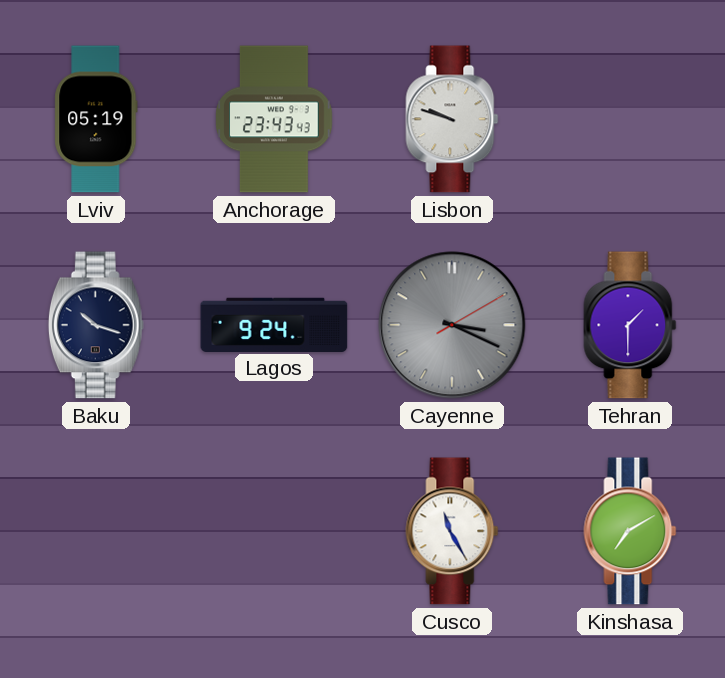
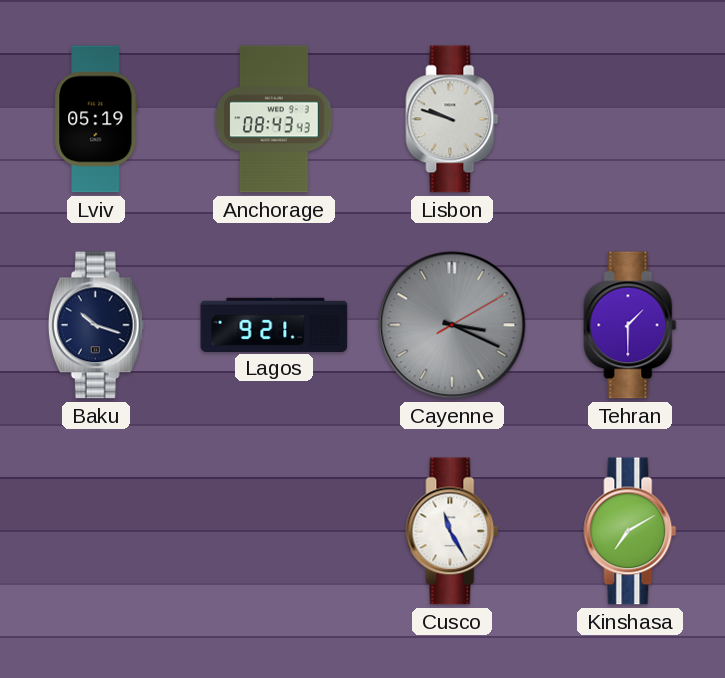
Anchorage: 23:43 -> 08:43 (274, 119)
Lagos: 9:24 -> 9:21 (274, 324)
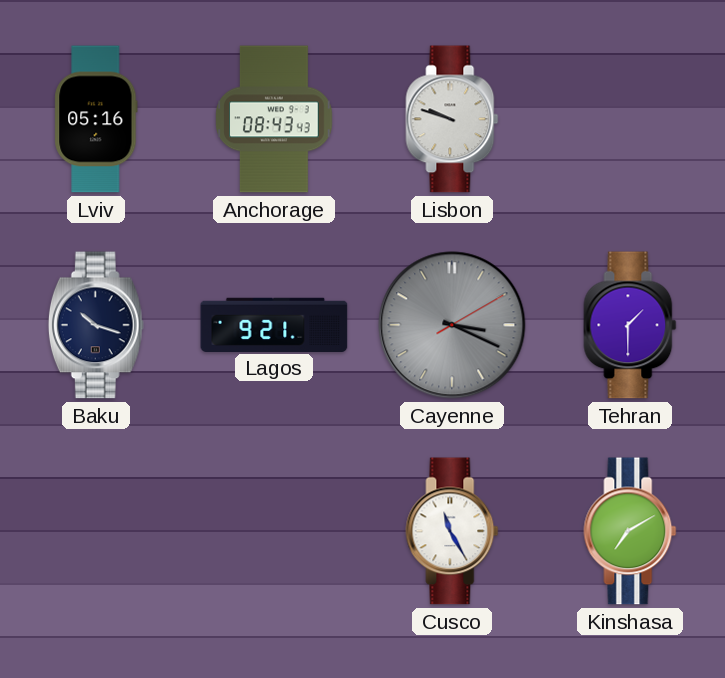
Lviv: 05:19 -> 05:16 (96, 119)
